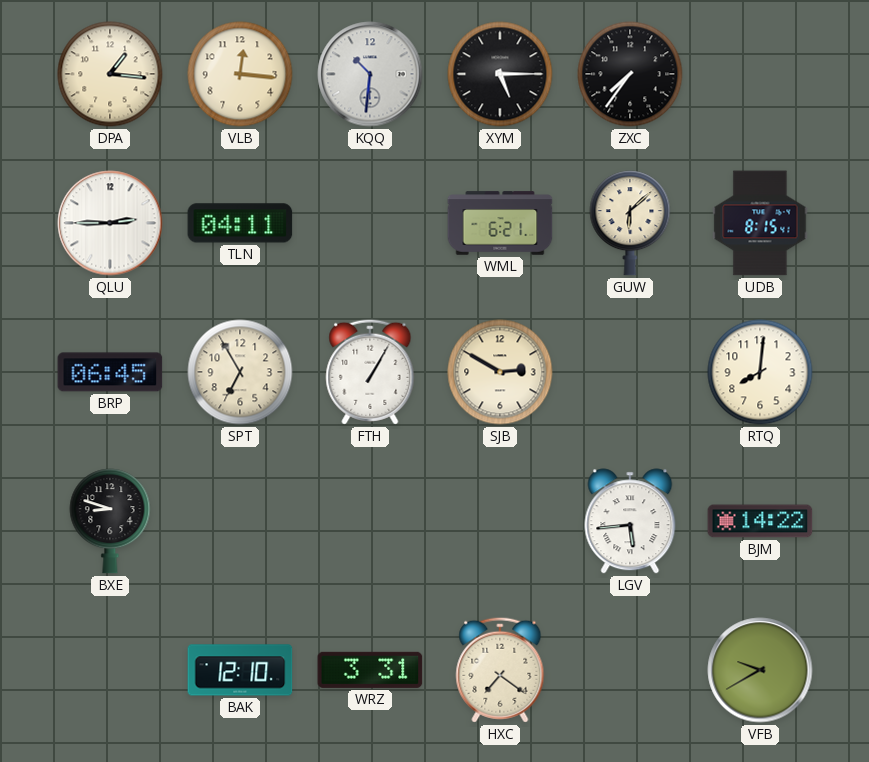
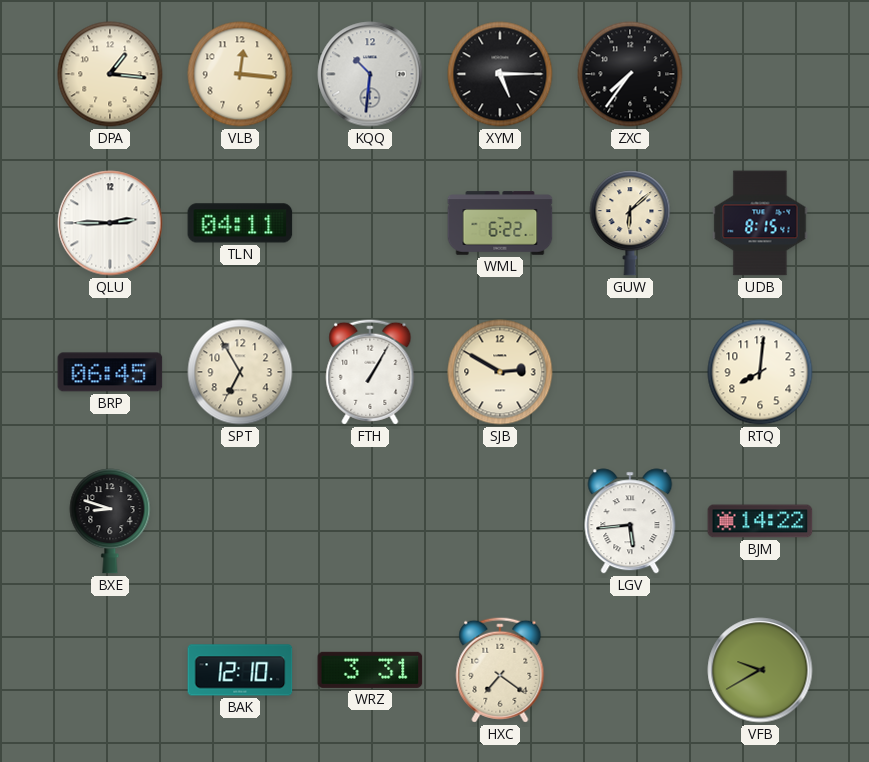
WML: 6:21 -> 6:22 (500, 223)
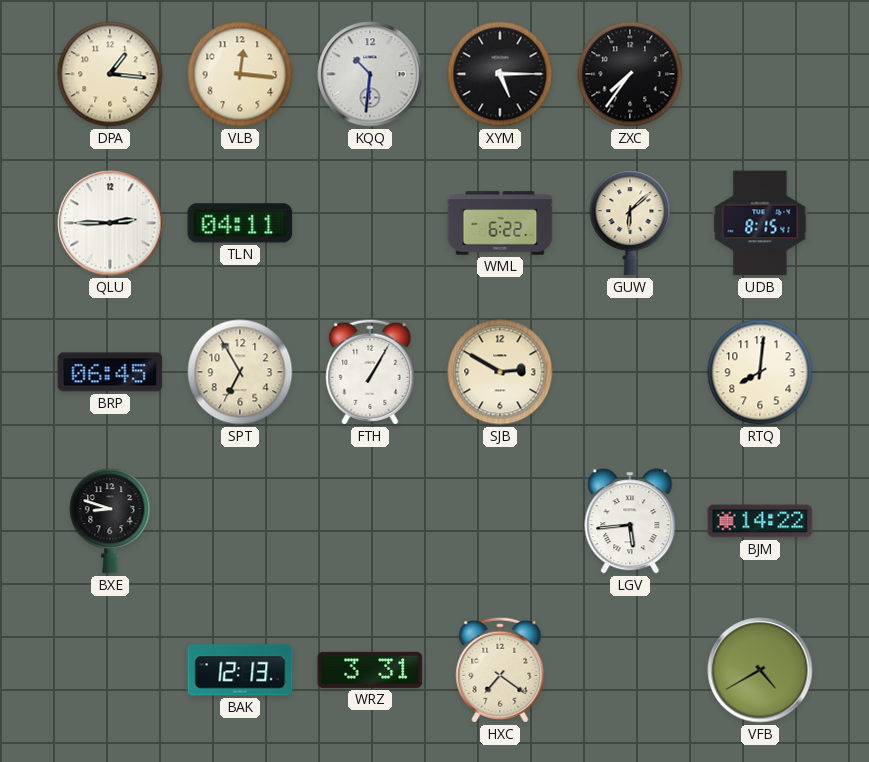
BAK: 12:10 -> 12:13 (240, 670)
VFB: 9:40 -> 4:40 (760, 670)
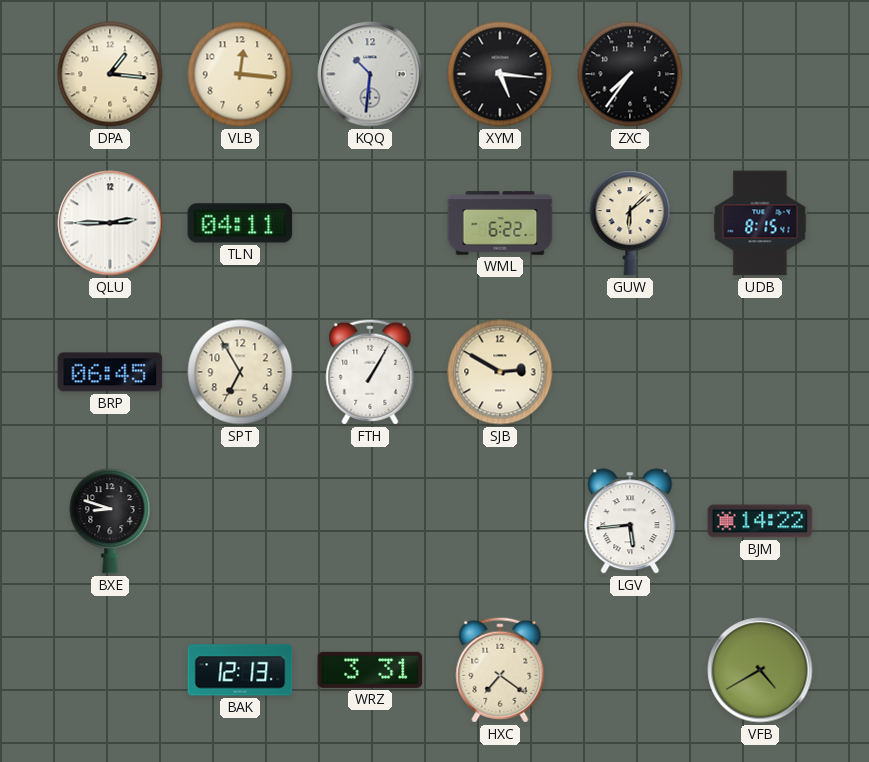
XYM: 5:15 -> 5:16 (500, 74)
RTQ: 8:01 -> none (760, 372)
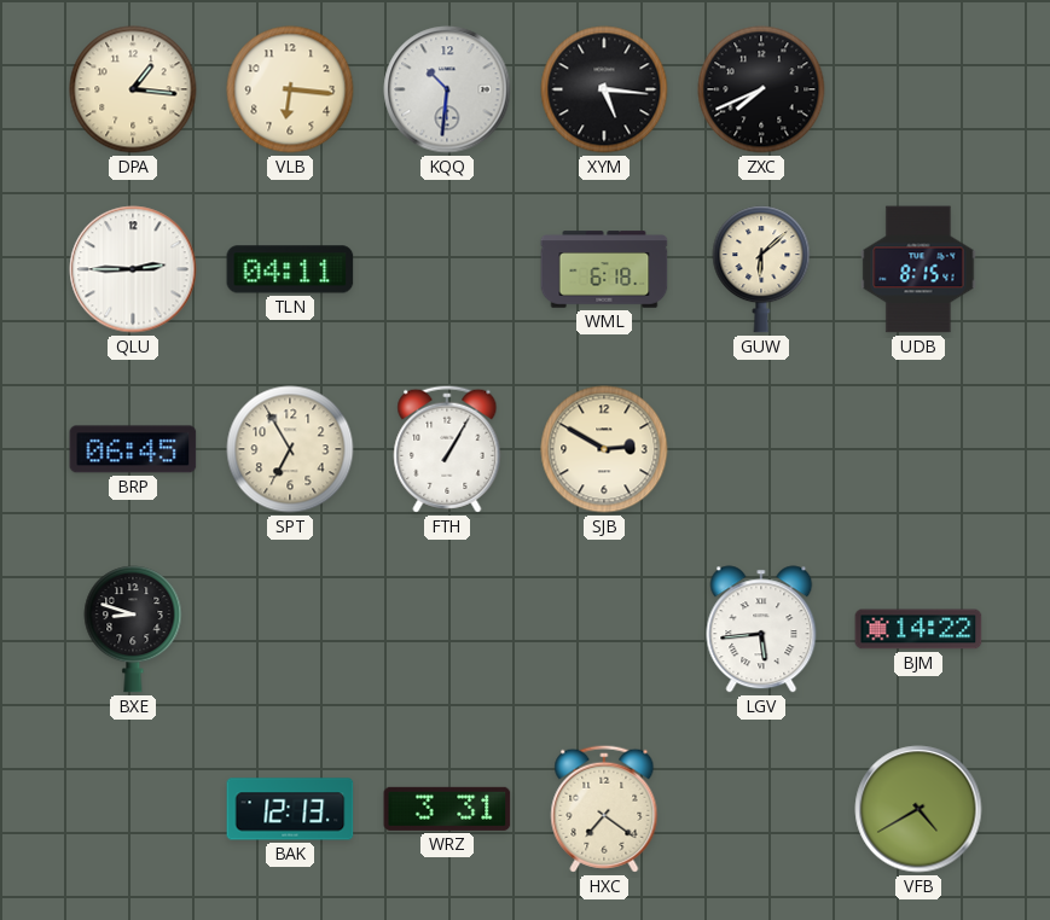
VLB: 12:16 -> 6:16 (290, 89)
ZXC: 7:36 -> 7:41 (761, 89)
WML: 6:22 -> 6:18 (604, 269)
